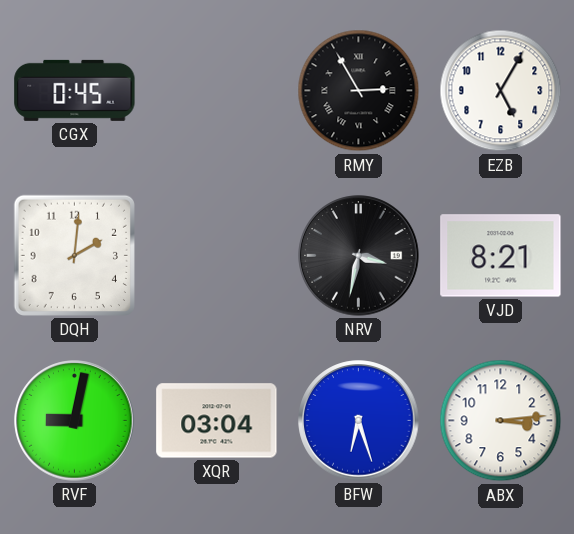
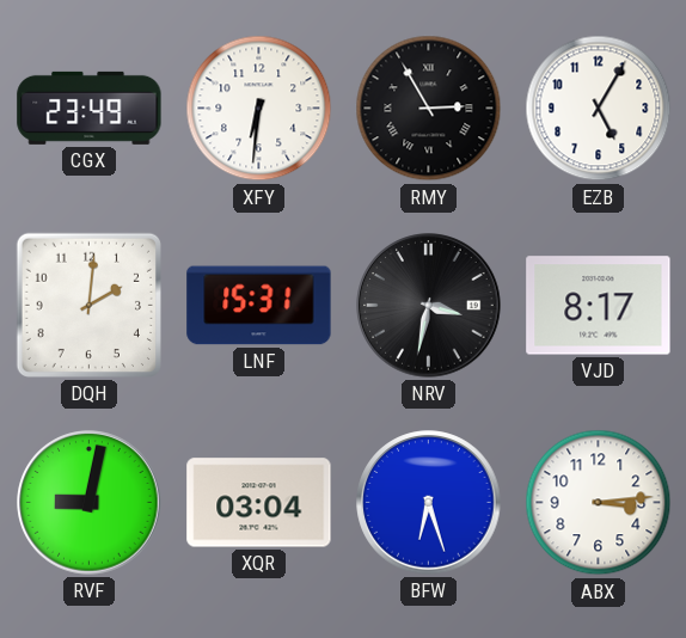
CGX: 0:45 -> 23:49 (90, 108)
XFY: none -> 6:31 (259, 109)
LNF: none -> 15:31 (259, 306)
VJD: 8:21 -> 8:17 (599, 306)
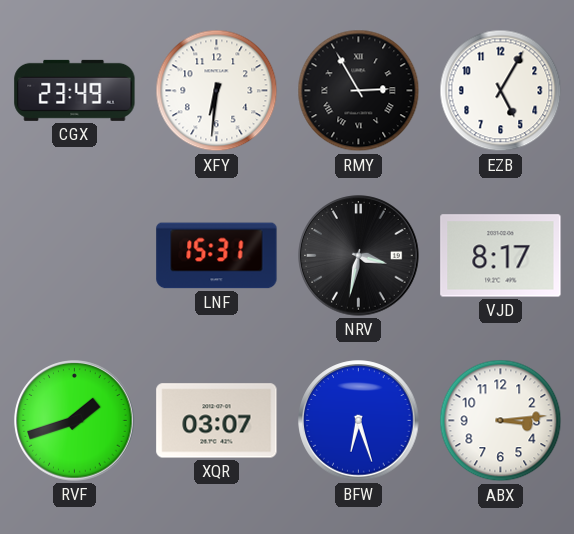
DQH: 2:01 -> none (88, 305)
RVF: 9:02 -> 1:42 (75, 421)
XQR: 03:04 -> 03:07 (217, 421)
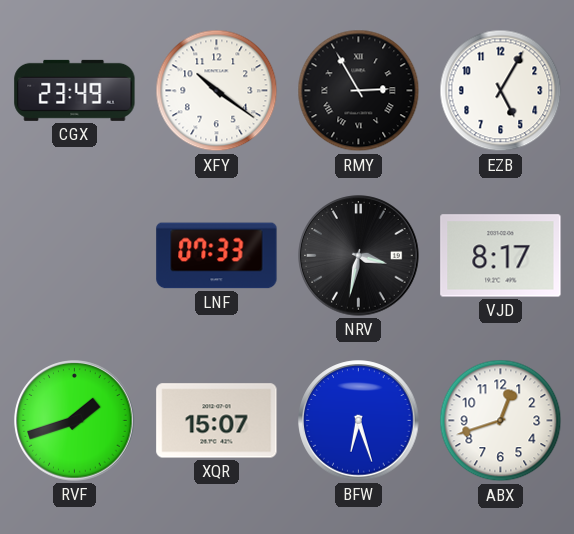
XFY: 6:31 -> 10:21 (217, 91)
LNF: 15:31 -> 07:33 (217, 256)
XQR: 03:07 -> 15:07 (217, 421)
ABX: 3:14 -> 12:42 (501, 421)
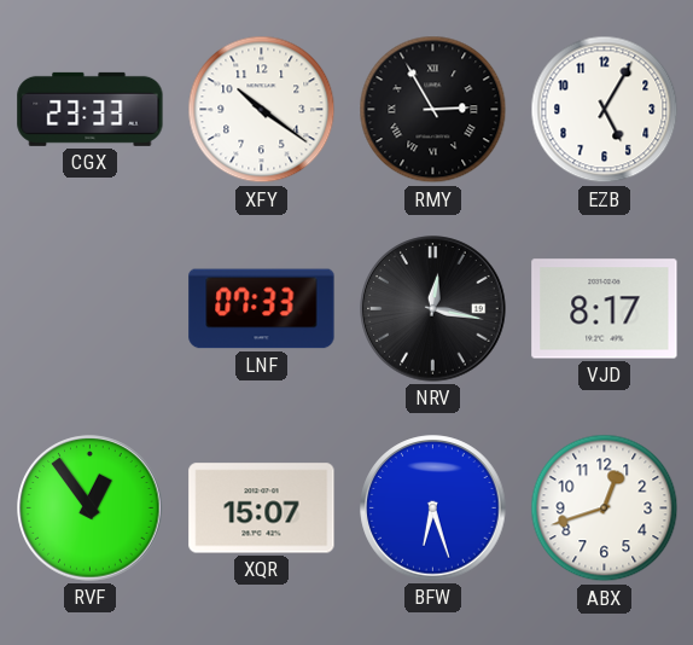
CGX: 23:49 -> 23:33 (91, 109)
NRV: 3:32 -> 12:17 (433, 309)
RVF: 1:42 -> 12:54 (91, 509)
